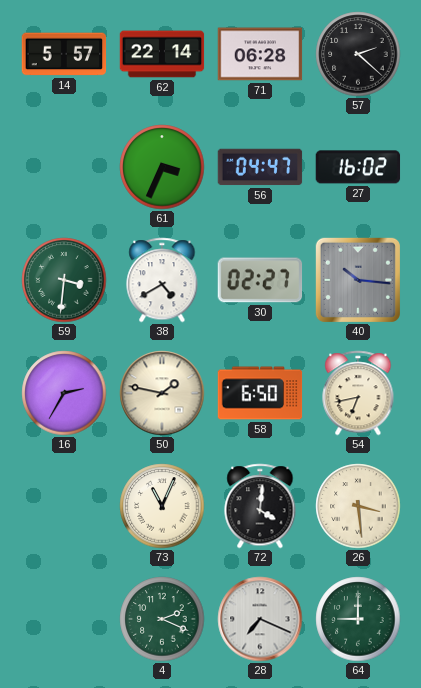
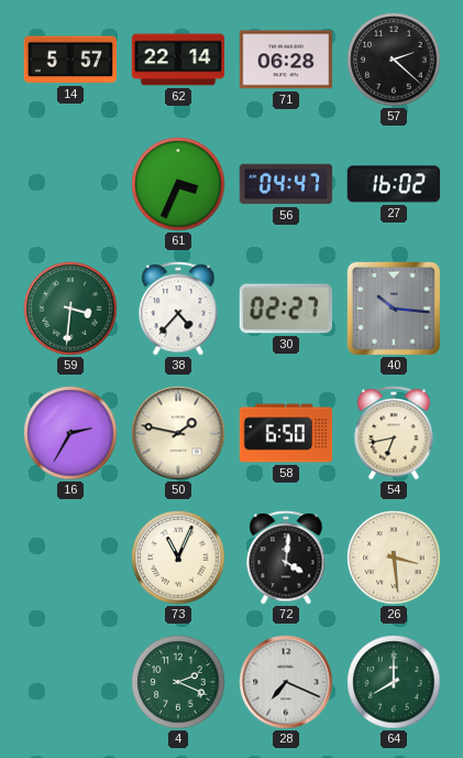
38: 4:40 -> 4:37 (178, 308)
64: 9:00 -> 8:00 (394, 682)
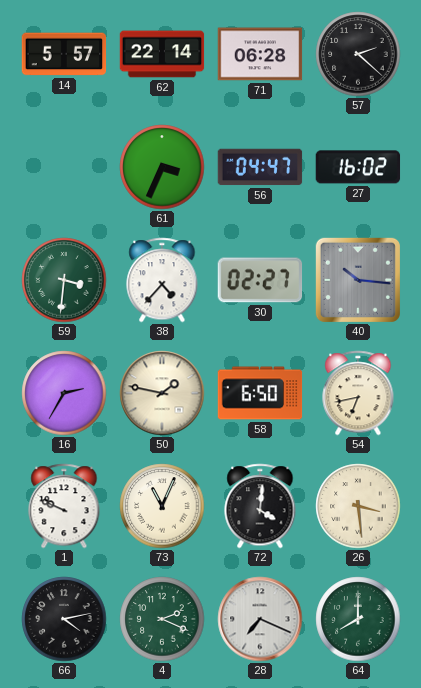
1: none -> 9:49 (64, 506)
66: none -> 4:13 (64, 619)
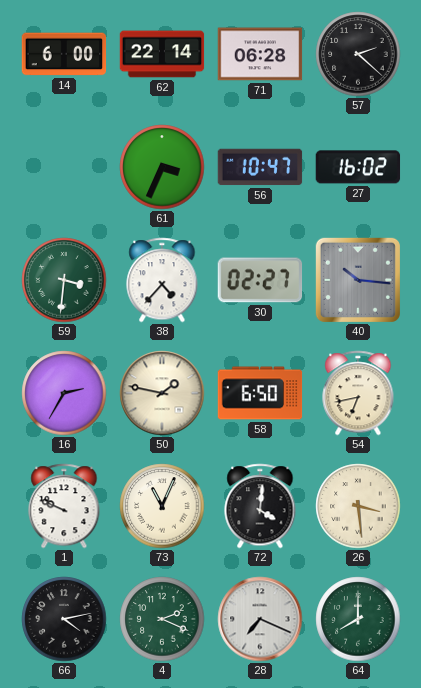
14: 5:57 -> 6:00 (64, 54)
56: 04:47 -> 10:47 (260, 167)
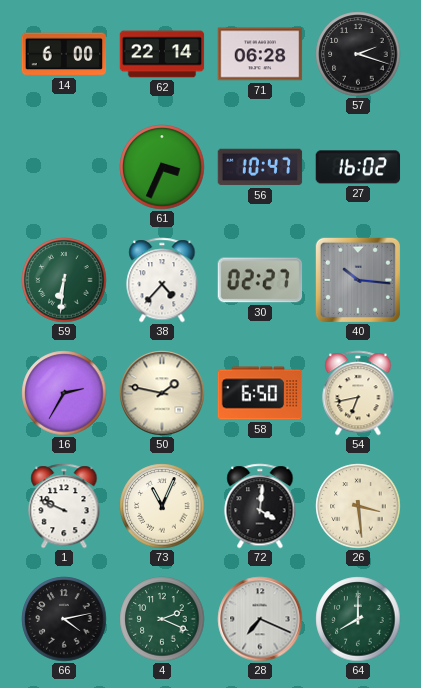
57: 2:22 -> 2:18 (358, 54)
59: 3:31 -> 6:31 (64, 280)
